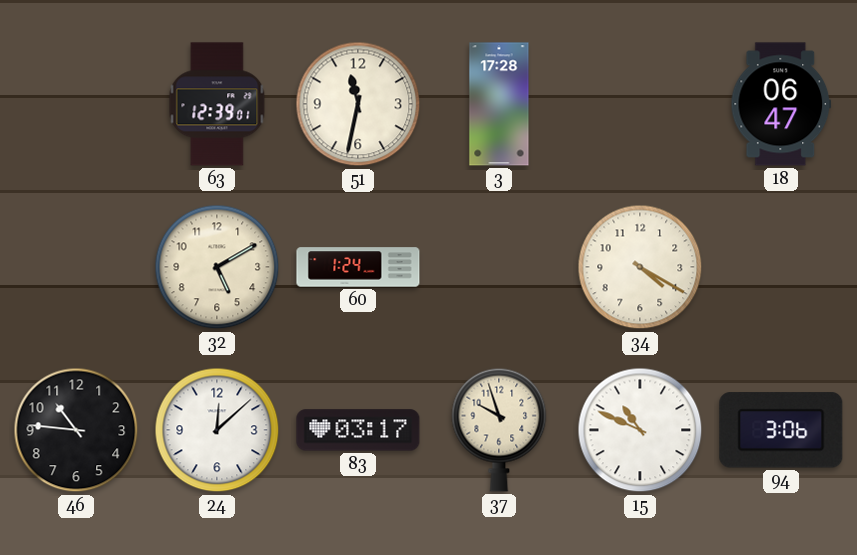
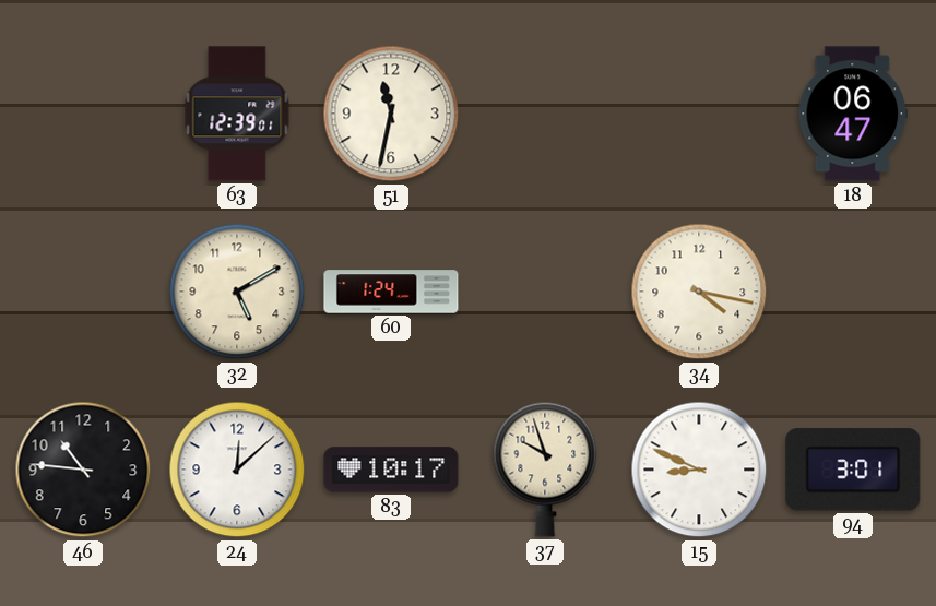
3: 17:28 -> none (499, 104)
34: 4:20 -> 4:17 (699, 292)
83: 03:17 -> 10:17 (391, 470)
15: 10:49 -> 8:49 (699, 470)
94: 3:06 -> 3:01 (853, 470)
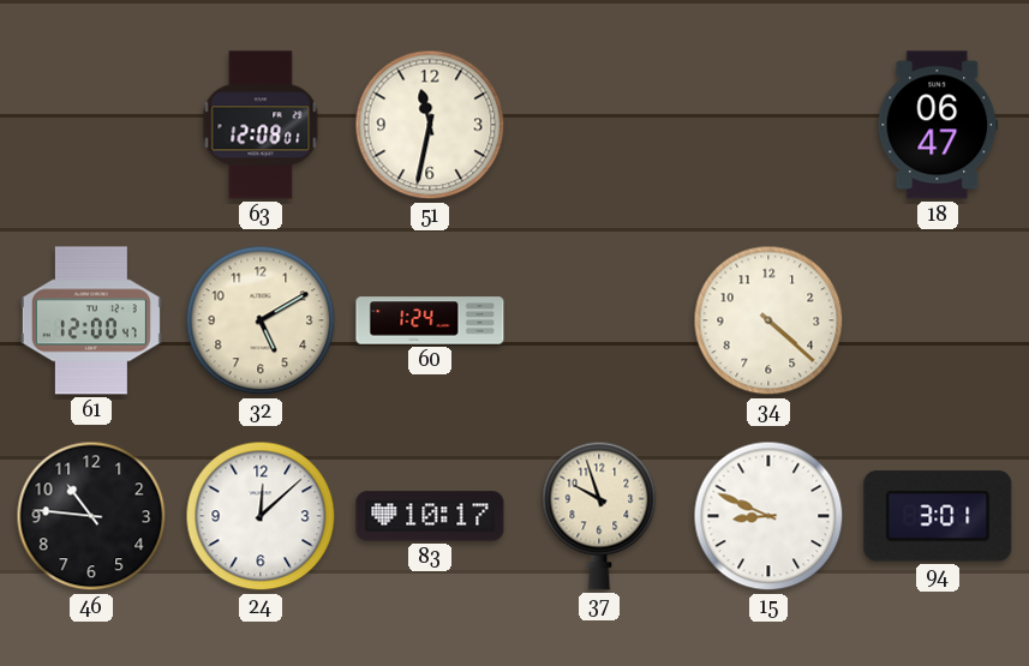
63: 12:39 -> 12:08 (261, 125)
61: none -> 12:00 (91, 320)
34: 4:17 -> 4:22 (768, 320)
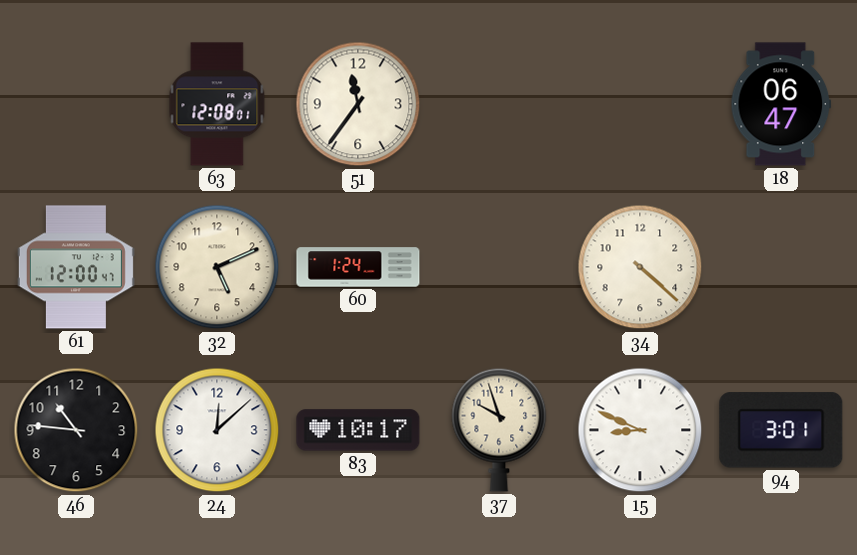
51: 11:32 -> 11:36 (358, 104)
32: 5:10 -> 5:11 (217, 267)
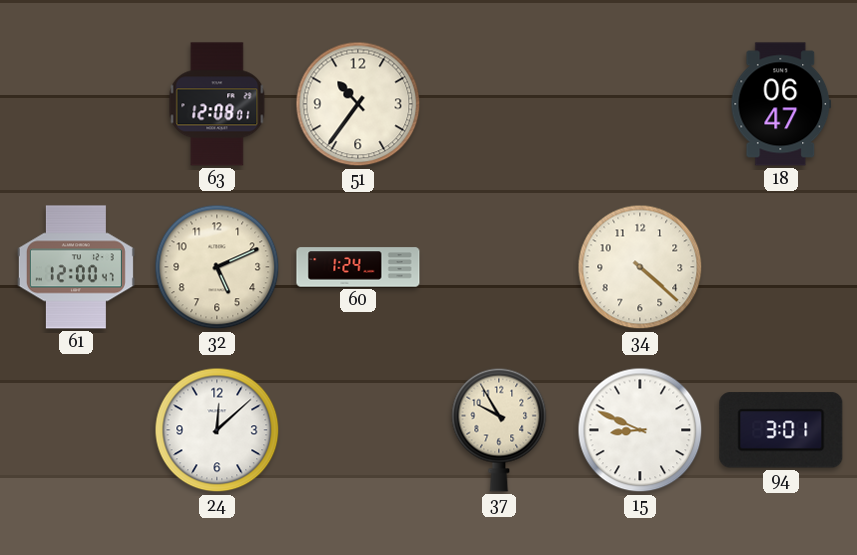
51: 11:36 -> 10:36 (358, 104)
46: 10:46 -> none (76, 430)
83: 10:17 -> none (358, 430)
37: 9:57 -> 9:55 (499, 430)
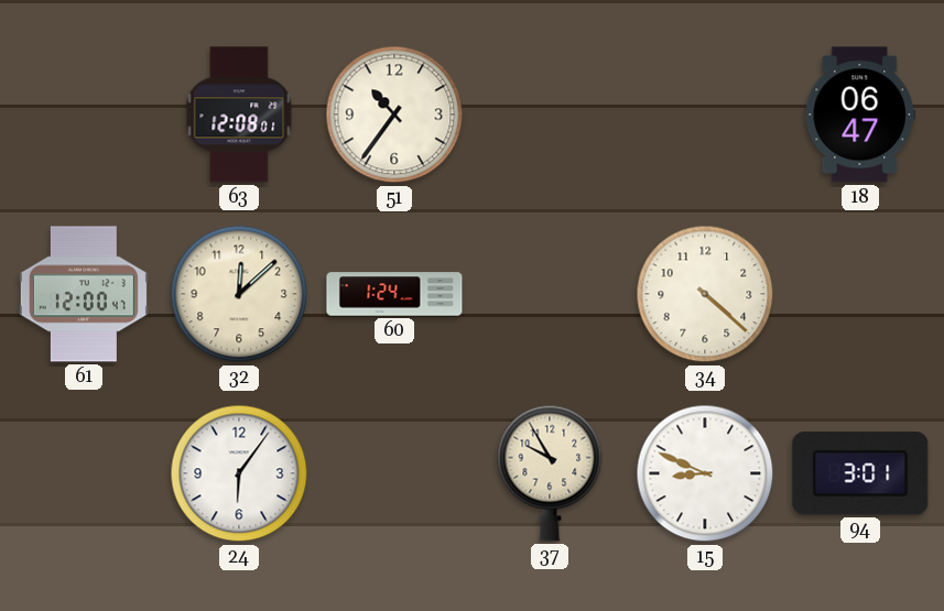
32: 5:11 -> 12:08 (239, 294)
24: 12:08 -> 6:06 (239, 473)
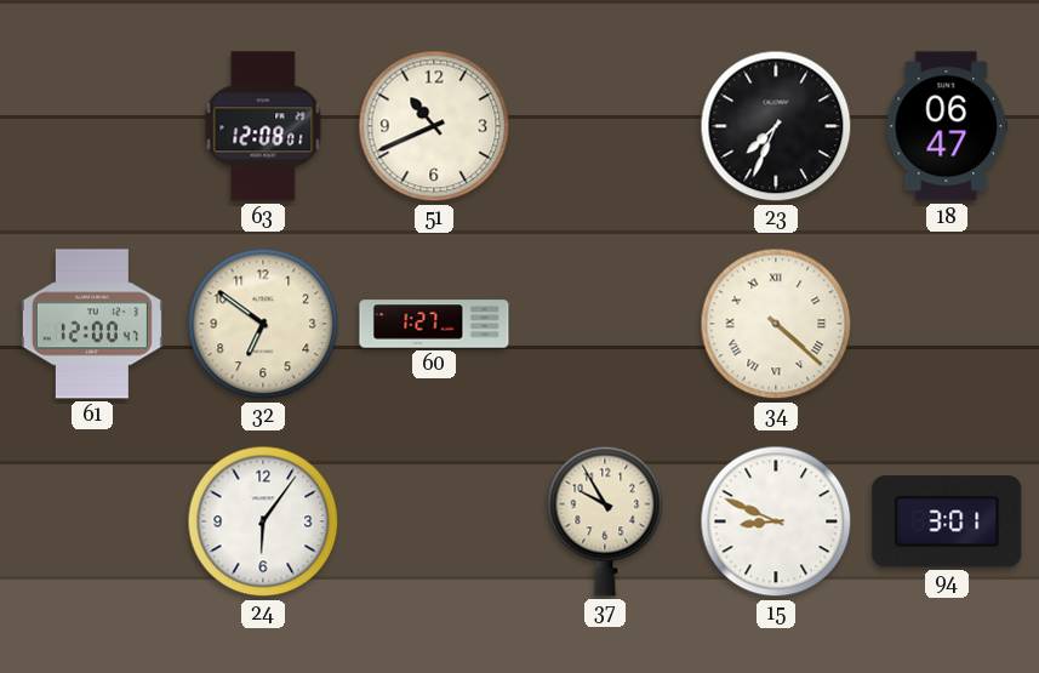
51: 10:36 -> 10:41 (434, 126)
23: none -> 7:34 (776, 126)
32: 12:08 -> 6:51 (263, 324)
60: 1:24 -> 1:27 (434, 324)
34 numerals: Arabic -> Roman (776, 324)
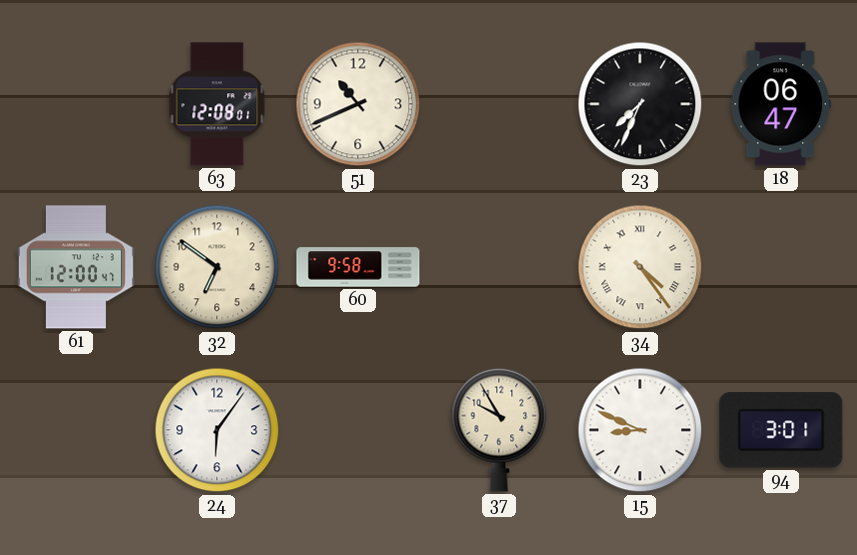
60: 1:27 -> 9:58 (358, 267)
34: 4:22 -> 4:24 (640, 267)
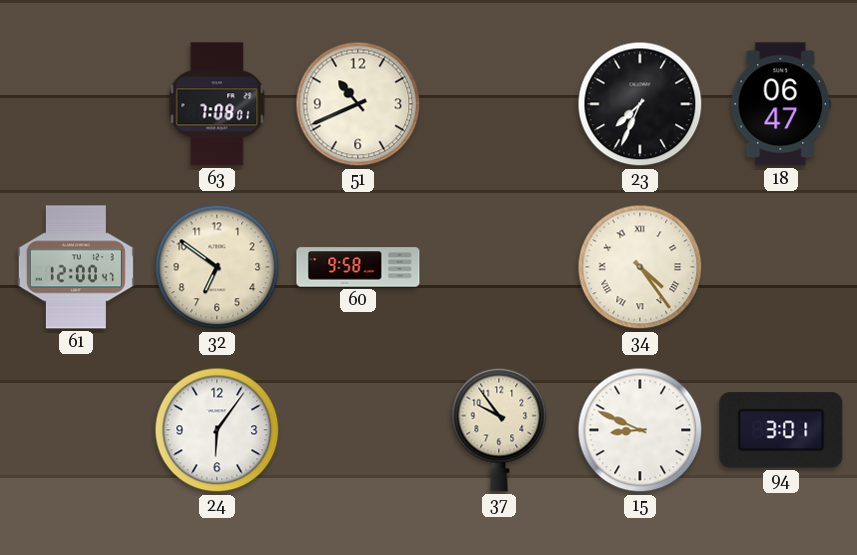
63: 12:08 -> 7:08 (217, 104)
37: 9:55 -> 9:54 (499, 430)
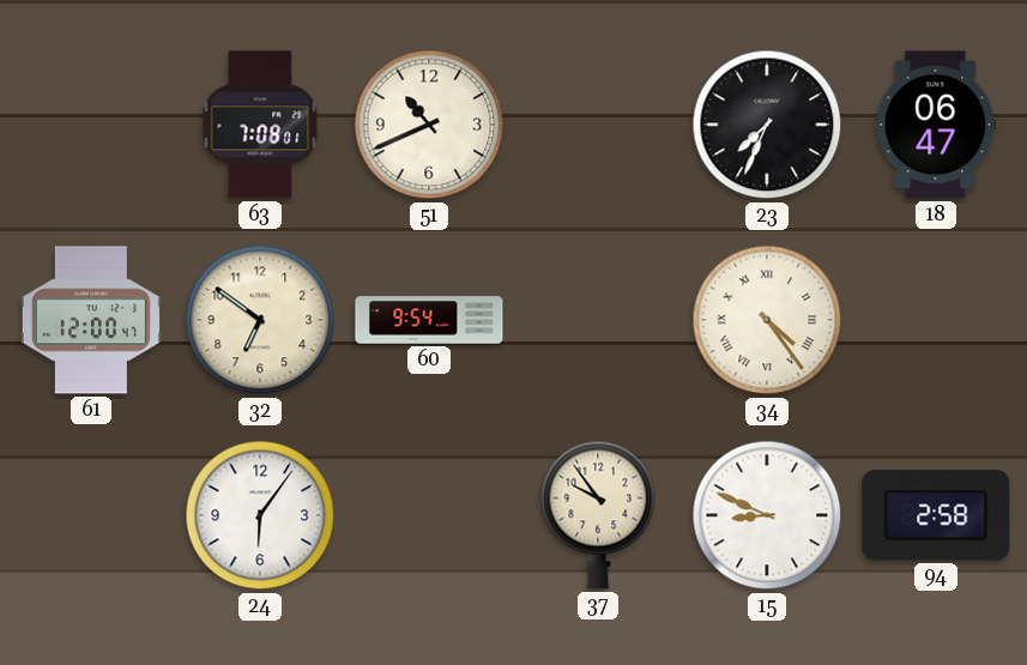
60: 9:58 -> 9:54 (429, 320)
94: 3:01 -> 2:58 (936, 515)
